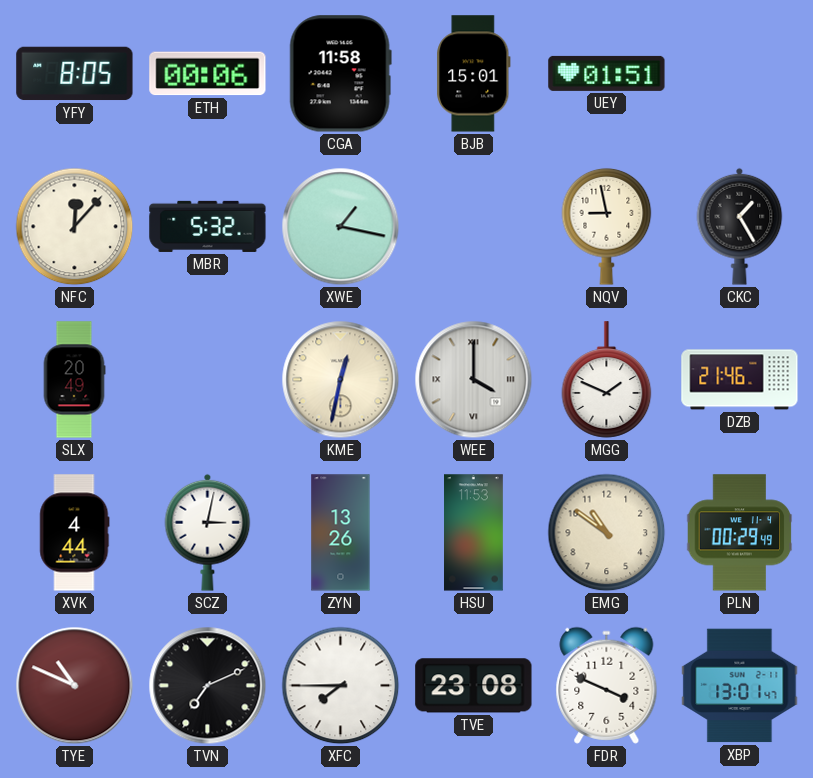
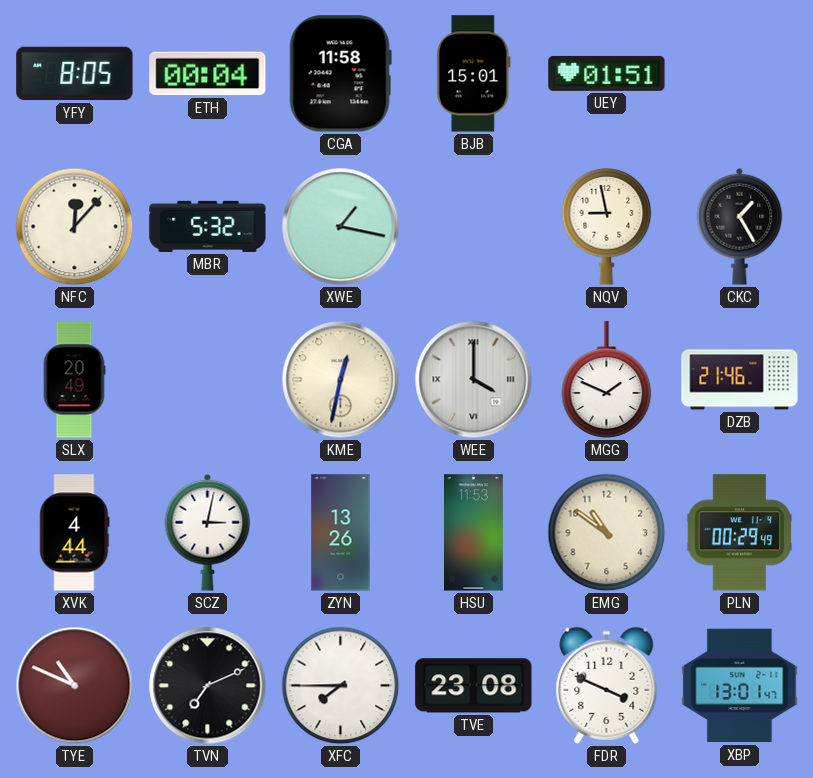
ETH: 00:06 -> 00:04 (208, 74)
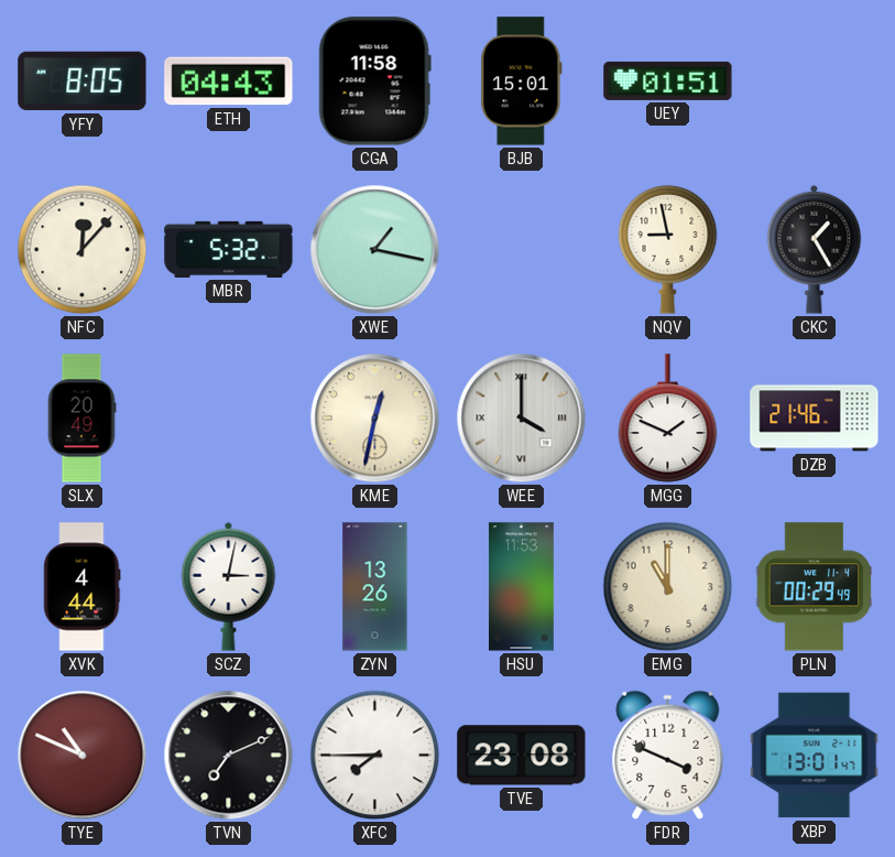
ETH: 00:04 -> 04:43 (229, 82)
EMG: 10:51 -> 11:00 (668, 587)
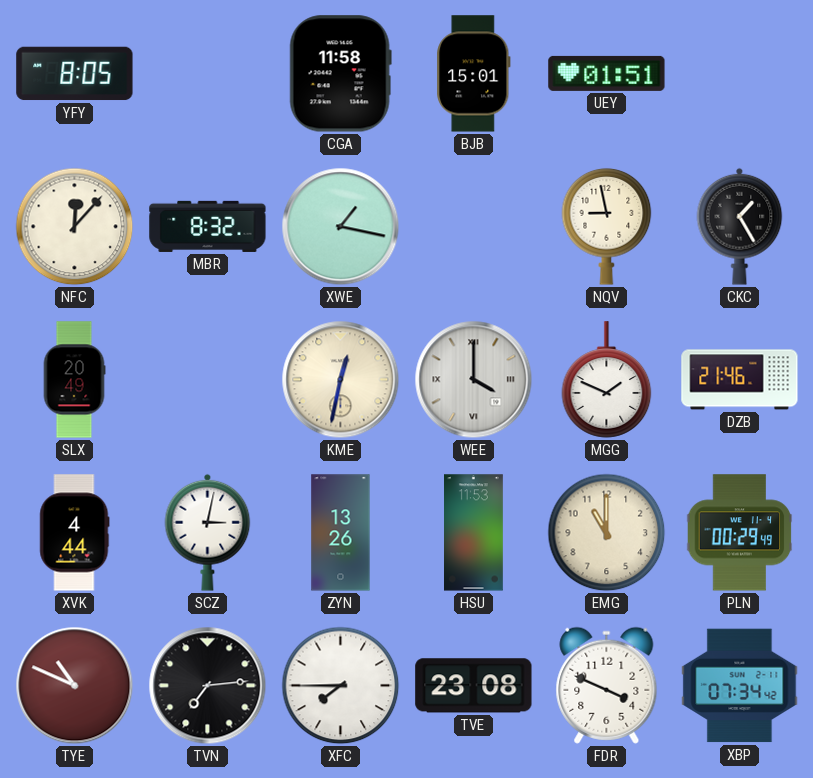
ETH: 04:43 -> none (229, 82)
MBR: 5:32 -> 8:32 (208, 226)
TVN: 7:11 -> 7:14 (208, 686)
XBP: 13:01 -> 07:34 (740, 686)
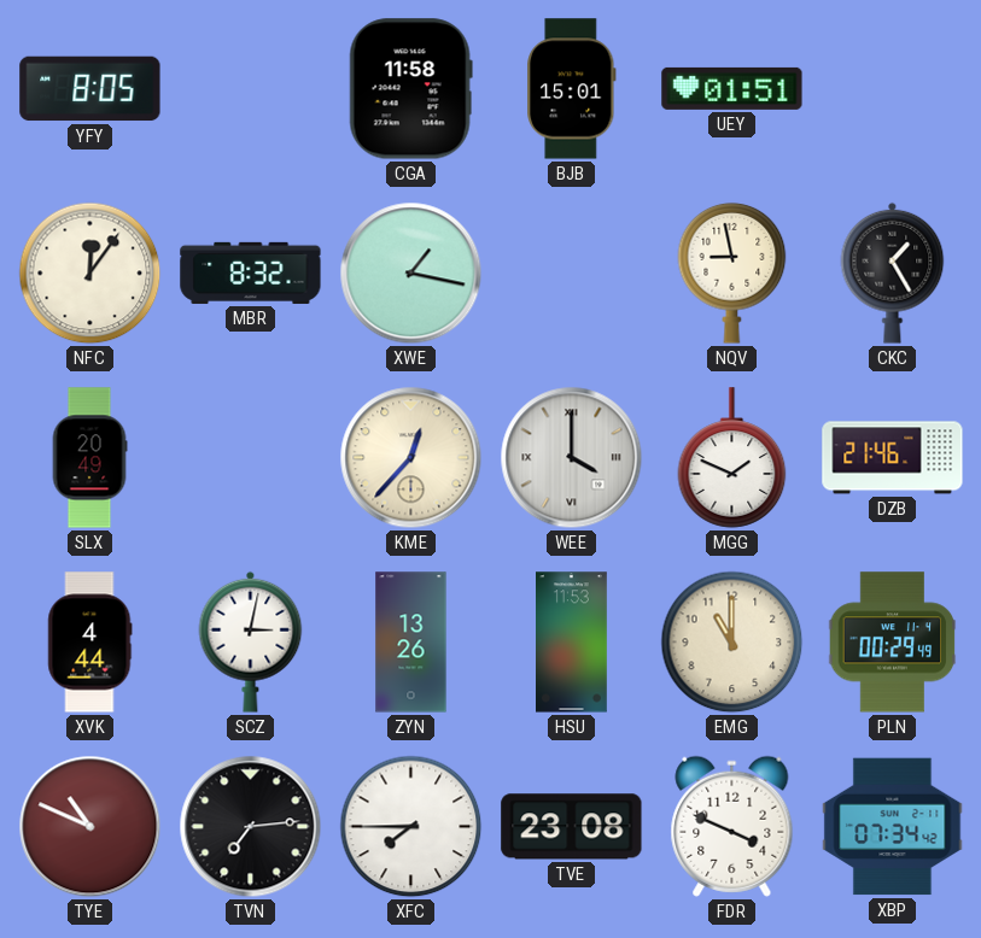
NFC: 12:07 -> 12:06 (90, 274)
KME: 12:32 -> 12:37 (411, 458)
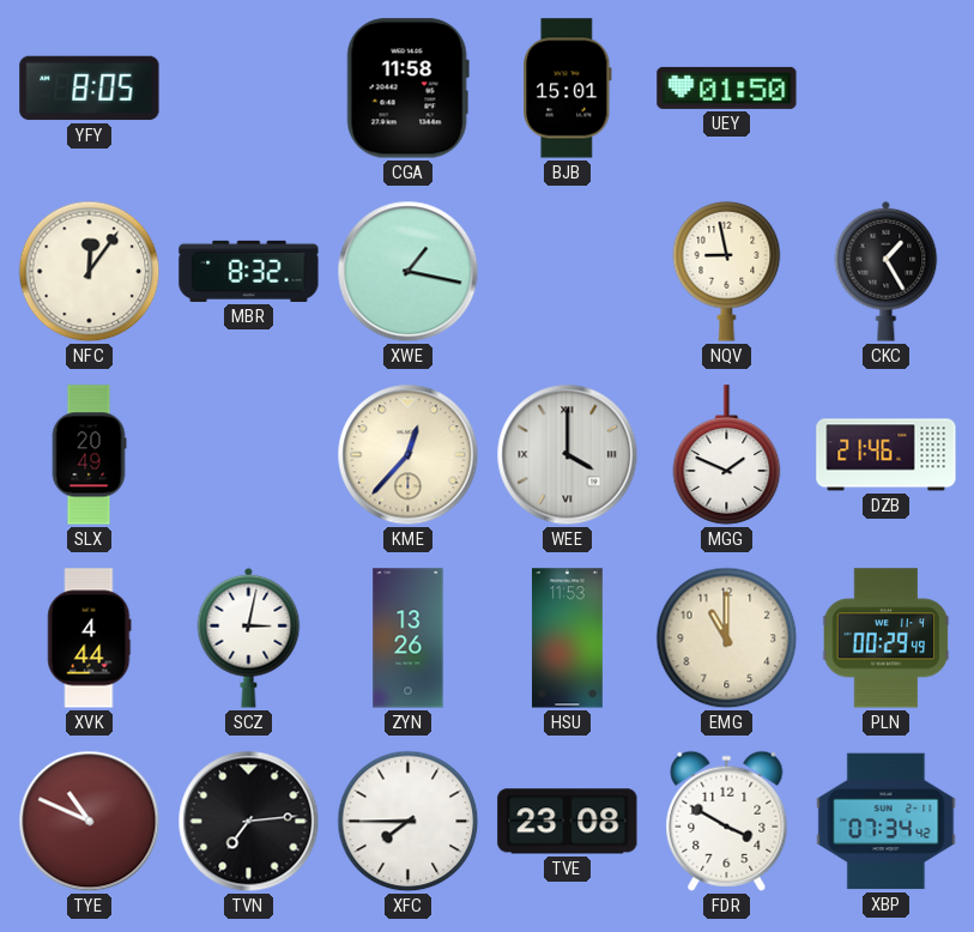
UEY: 01:51 -> 01:50 (727, 87)
FDR: 3:49 -> 3:50 (727, 821)
